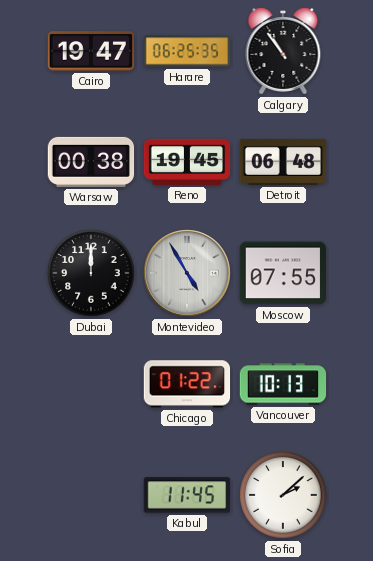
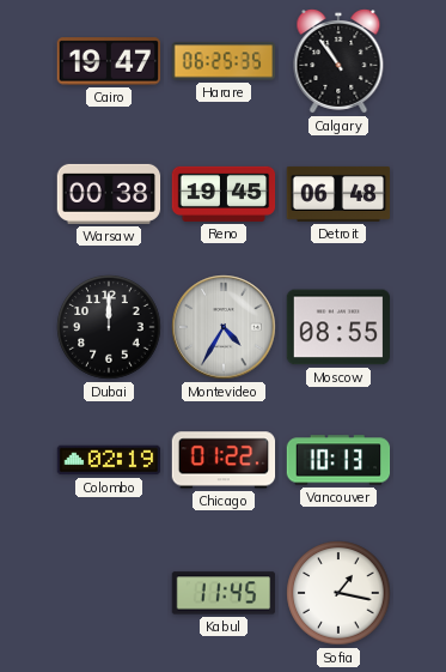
Montevideo: 4:55 -> 4:35 (224, 327)
Moscow: 07:55 -> 08:55 (338, 327)
Colombo: none -> 02:19 (109, 460)
Sofia: 2:08 -> 1:17 (338, 593)
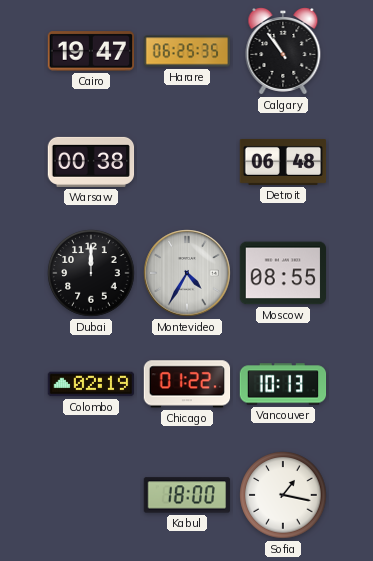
Reno: 19:45 -> none (224, 194)
Kabul: 11:45 -> 18:00 (187, 495)
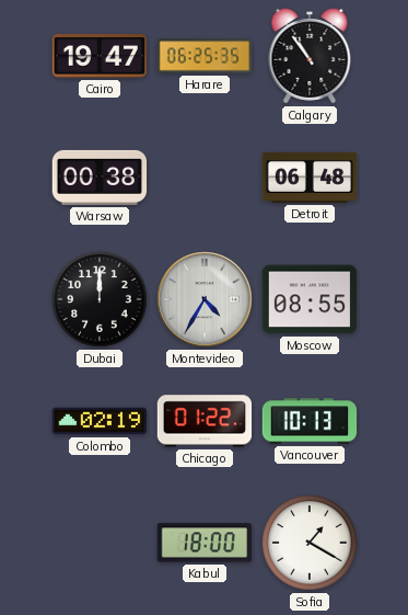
Sofia: 1:17 -> 1:20 (310, 543)
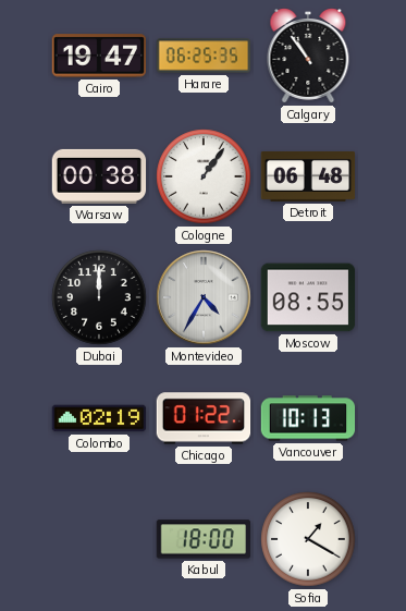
Cologne: none -> 1:06 (204, 176)
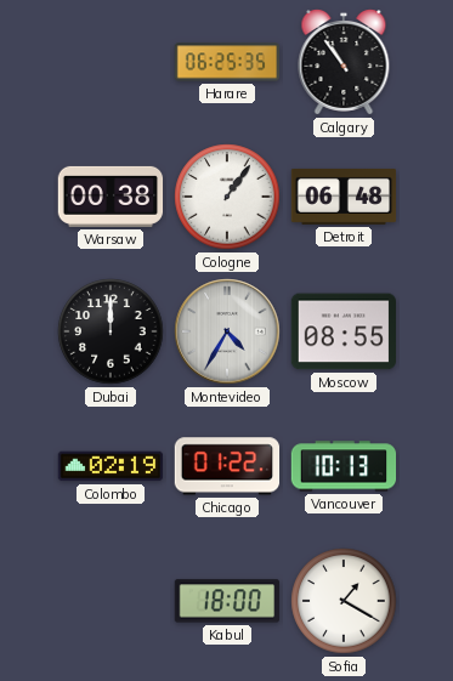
Cairo: 19:47 -> none (98, 56)
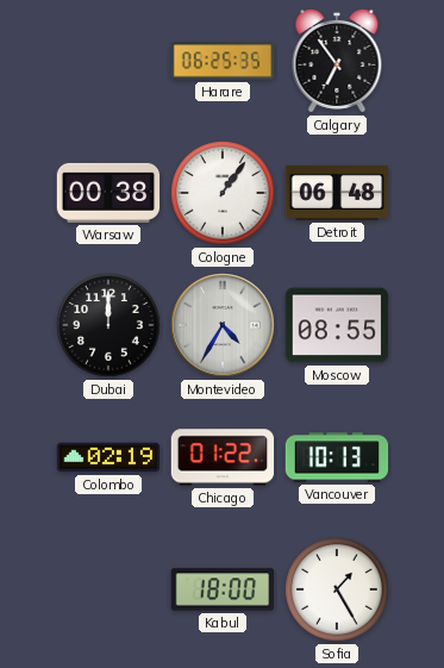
Calgary: 10:54 -> 6:54 (337, 62)
Sofia: 1:20 -> 1:25 (337, 589)
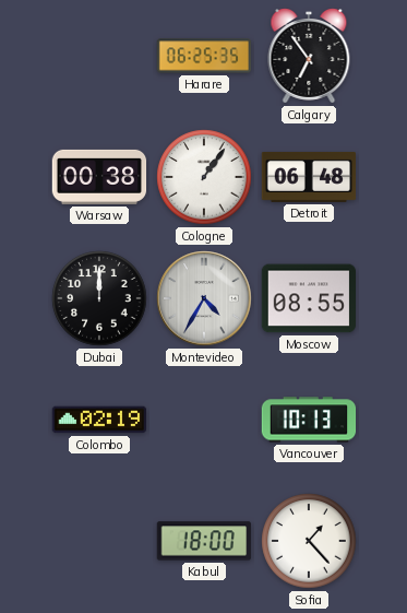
Chicago: 01:22 -> none (223, 457)
Sofia: 1:25 -> 1:23 (309, 541)
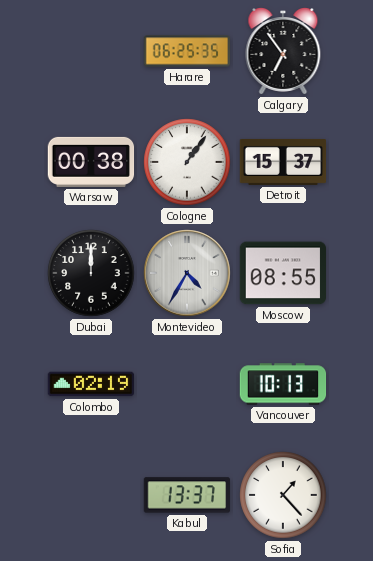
Detroit: 06:48 -> 15:37 (283, 162)
Kabul: 18:00 -> 13:37 (187, 495)
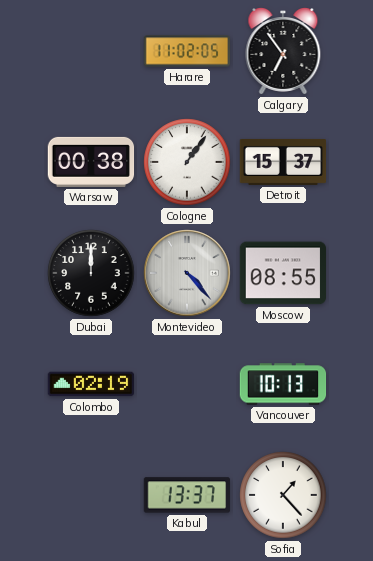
Harare: 06:25 -> 11:02 (187, 51)
Montevideo: 4:35 -> 4:23 (187, 273)
